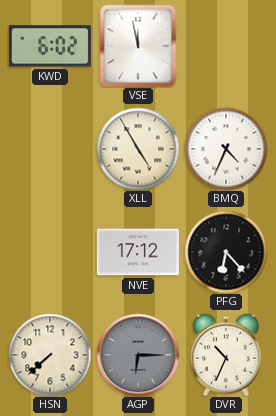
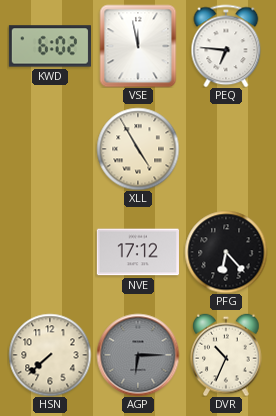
PEQ: none -> 6:46 (226, 46)
BMQ: 4:34 -> none (226, 149)
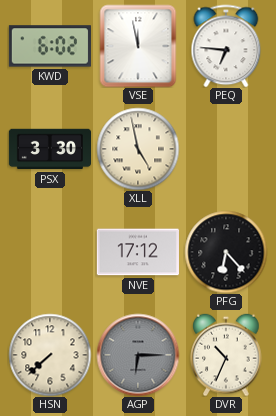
PSX: none -> 3:30 (49, 149)
XLL: 4:55 -> 4:58 (138, 149)
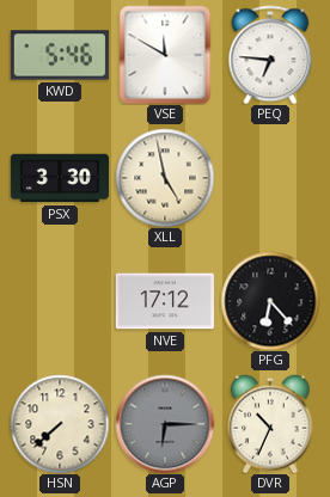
KWD: 6:02 -> 5:46 (60, 55)
VSE: 11:58 -> 11:50 (165, 55)
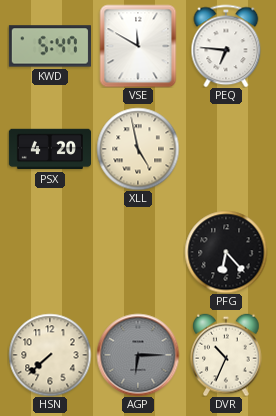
KWD: 5:46 -> 5:47 (50, 46)
PSX: 3:30 -> 4:20 (49, 149)
NVE: 17:12 -> none (165, 301)
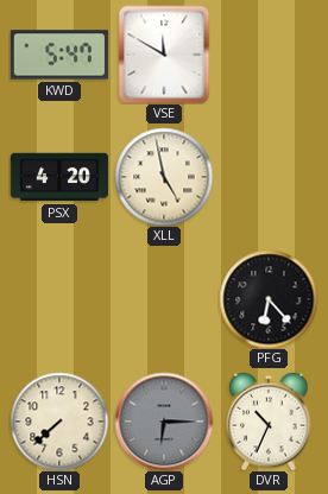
PEQ: 6:46 -> none (226, 46)
